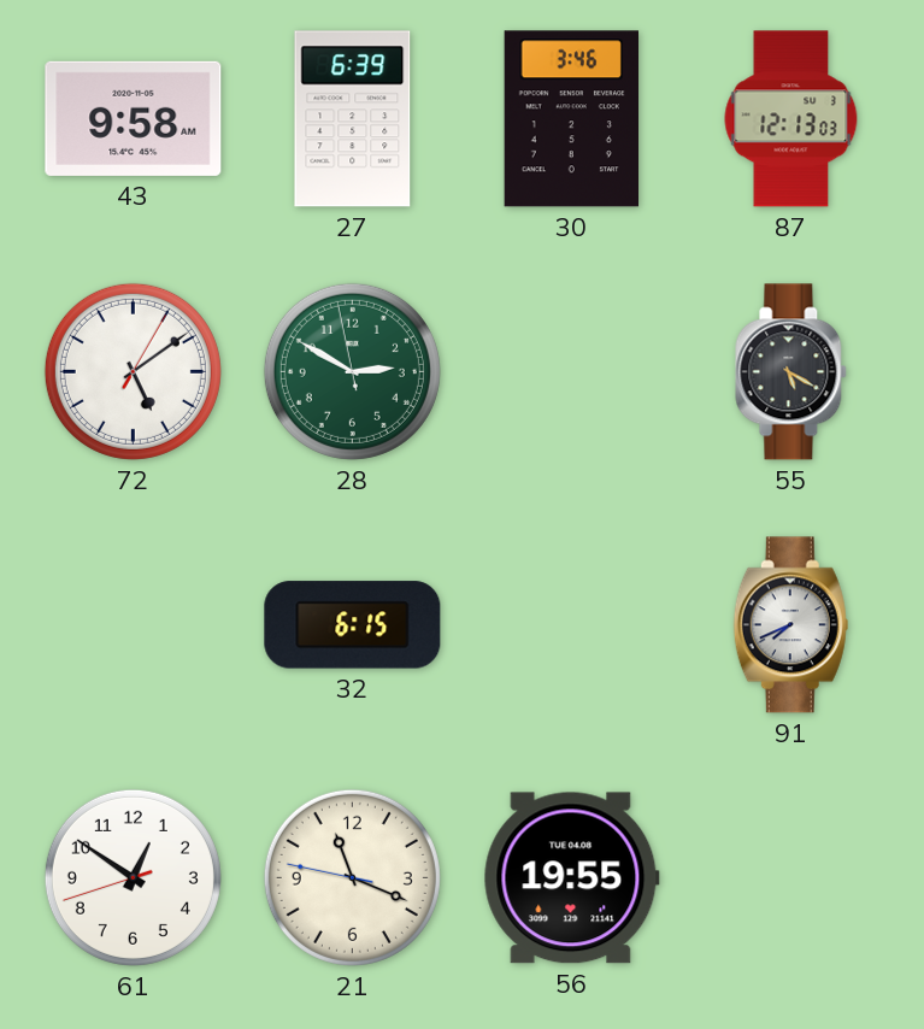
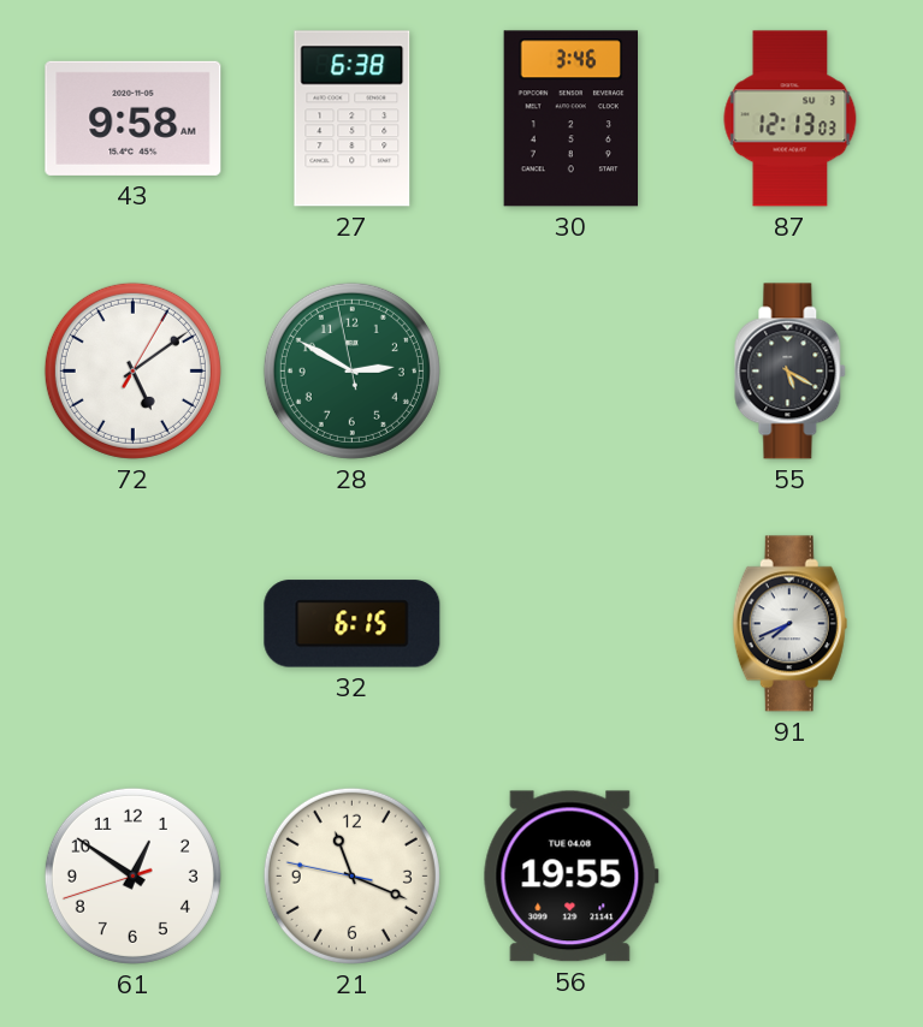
27: 6:39 -> 6:38 (353, 119)
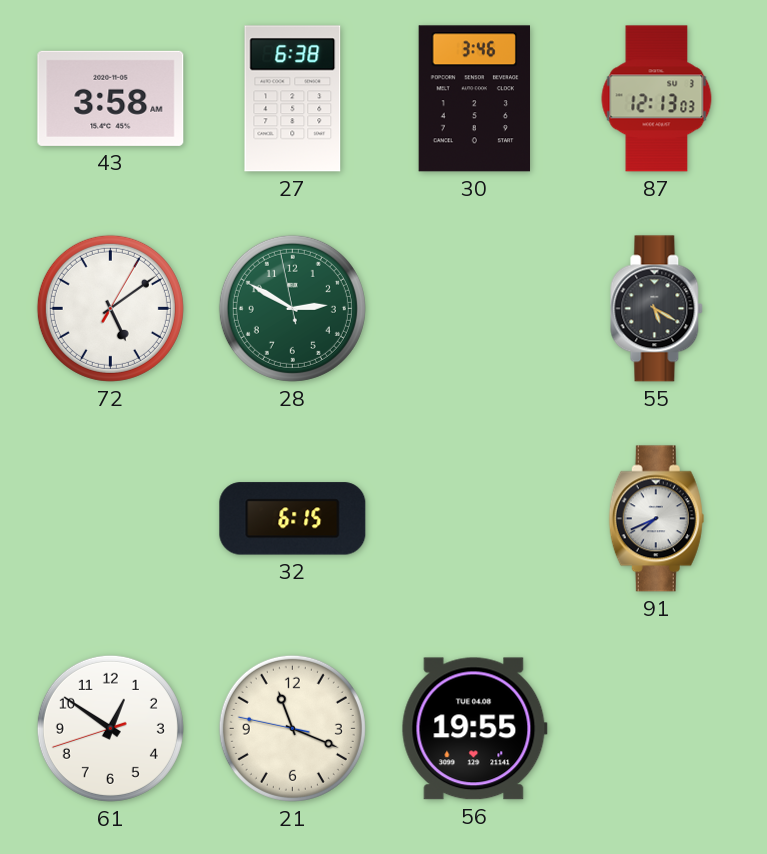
43: 9:58 -> 3:58 (111, 98)
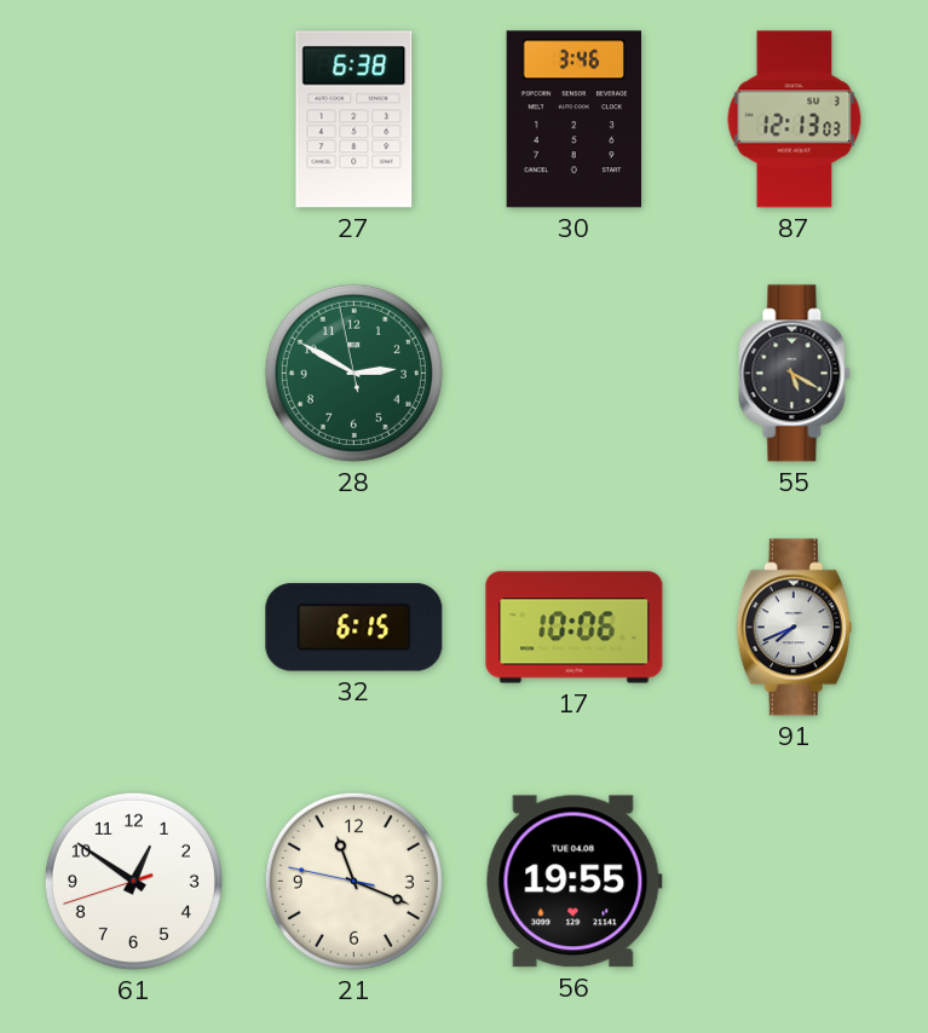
43: 3:58 -> none (111, 98)
72: 5:09 -> none (110, 308)
17: none -> 10:06 (575, 628)
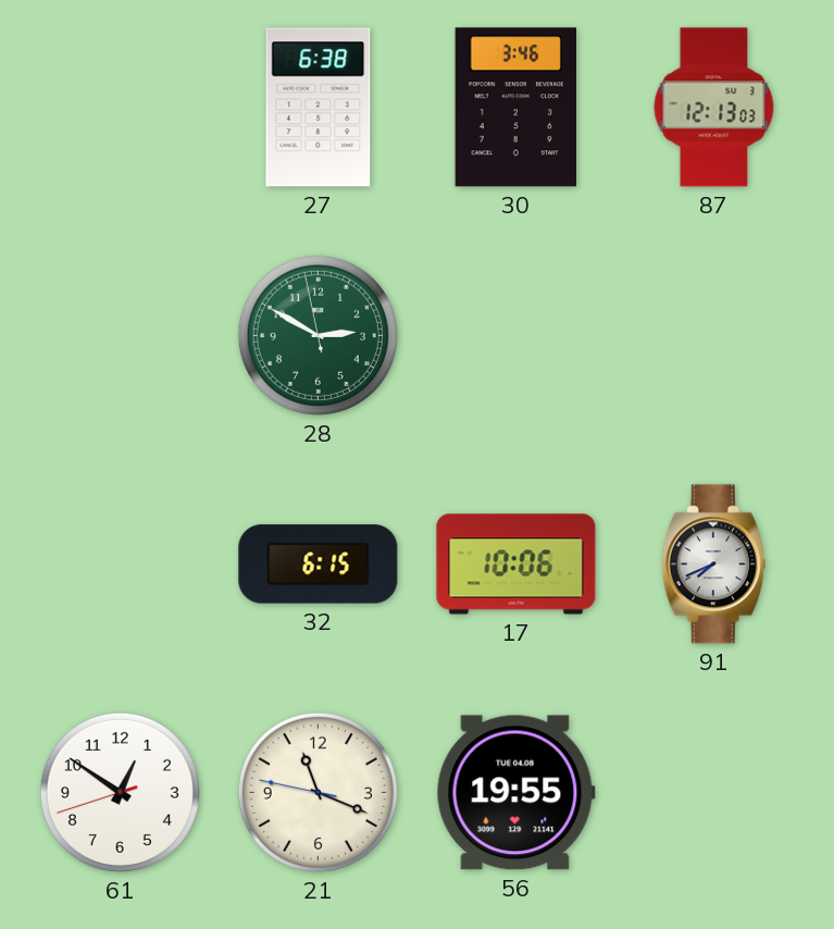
55: 5:20 -> none (795, 374)
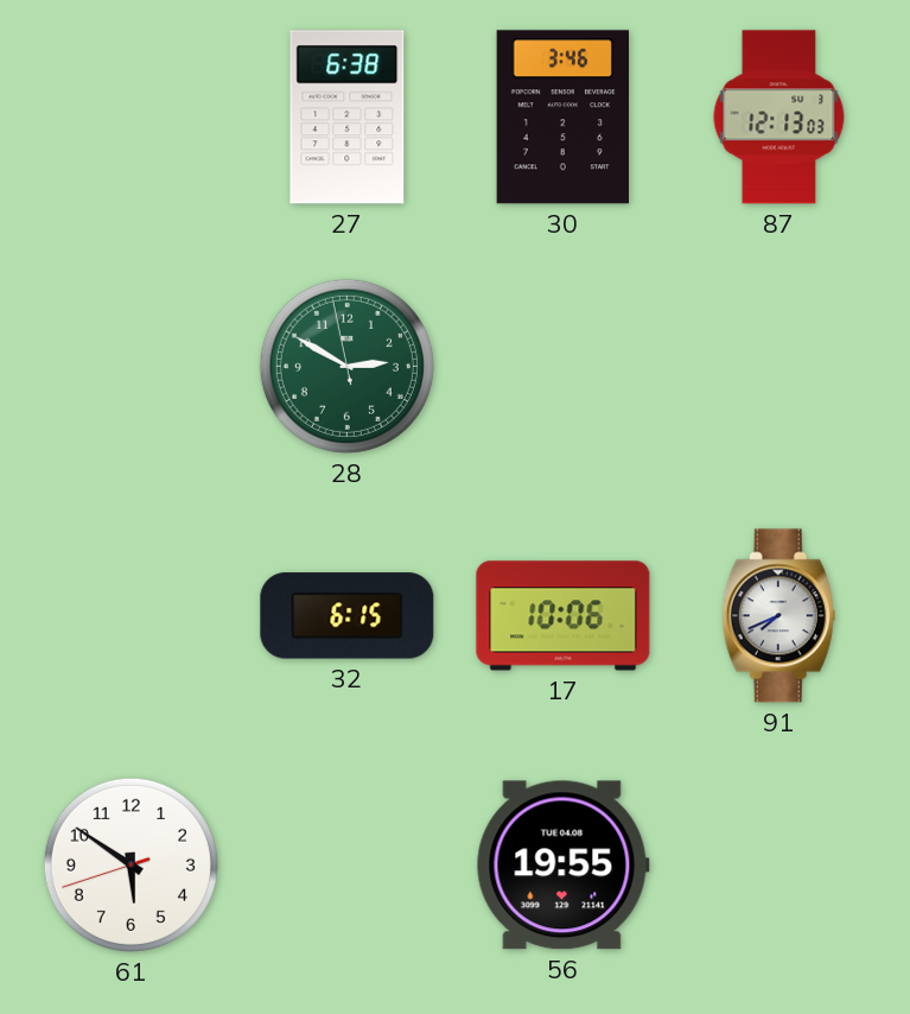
61: 12:50 -> 5:50 (131, 864)
21: 11:18 -> none (318, 792)
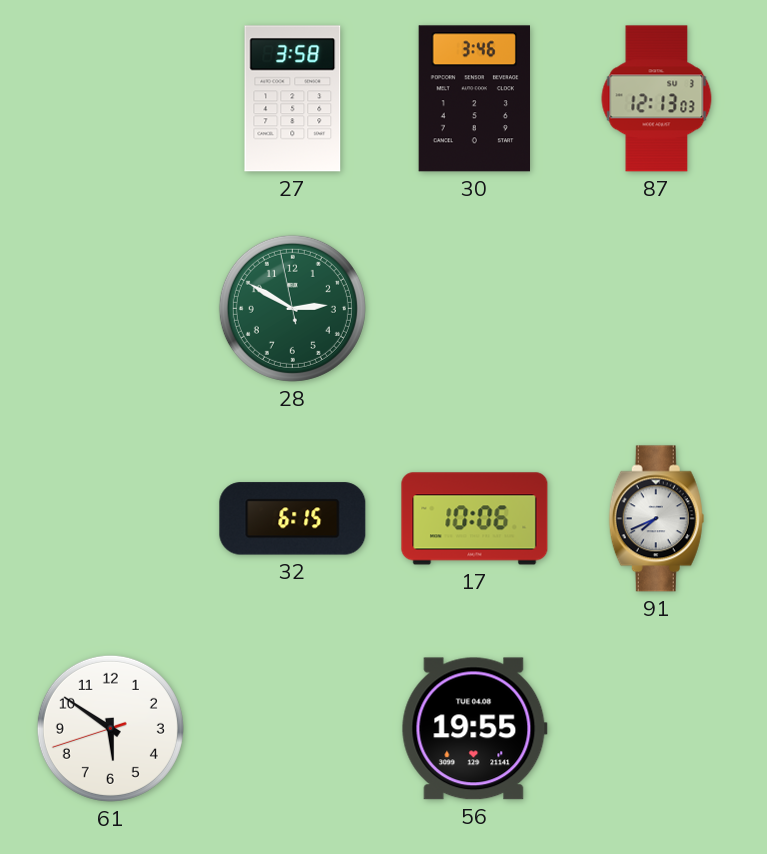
27: 6:38 -> 3:58 (293, 99)
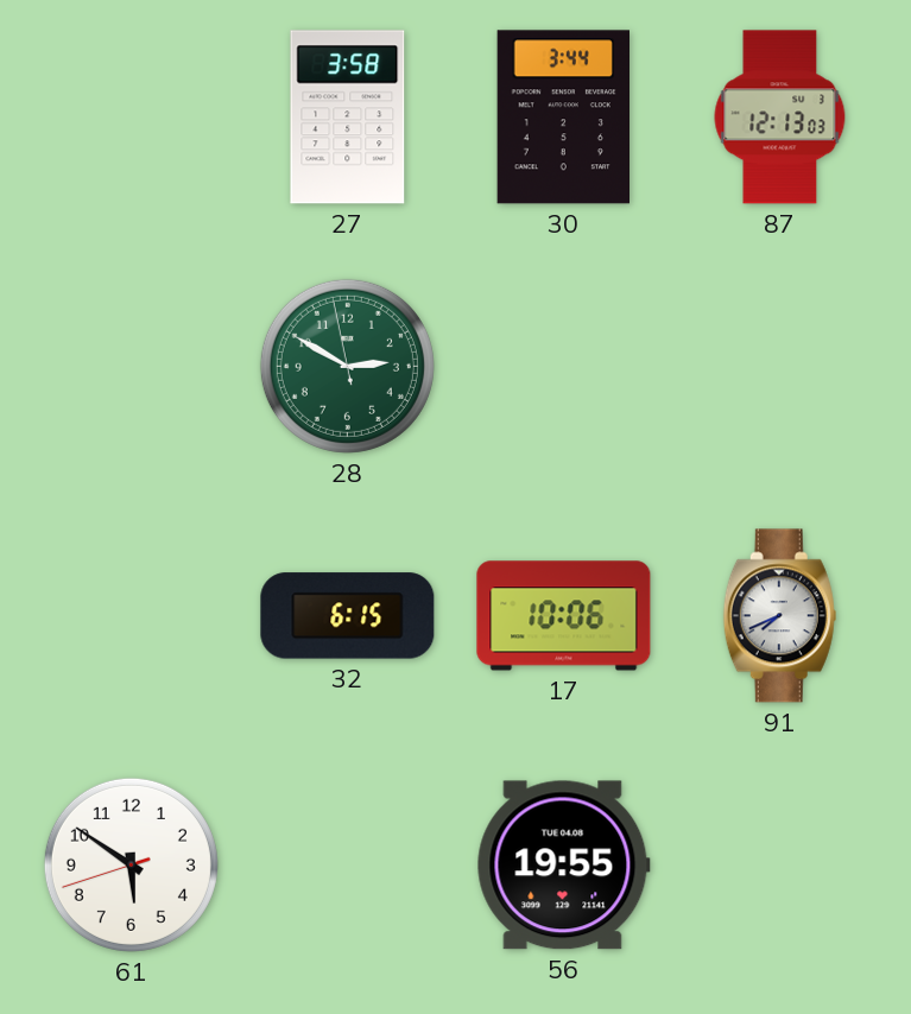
30: 3:46 -> 3:44 (563, 118)
